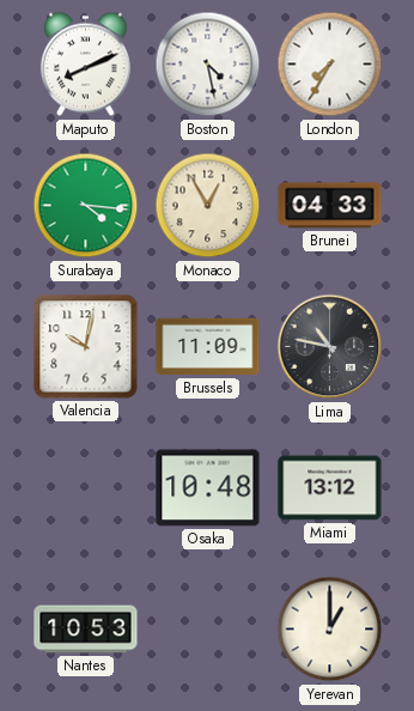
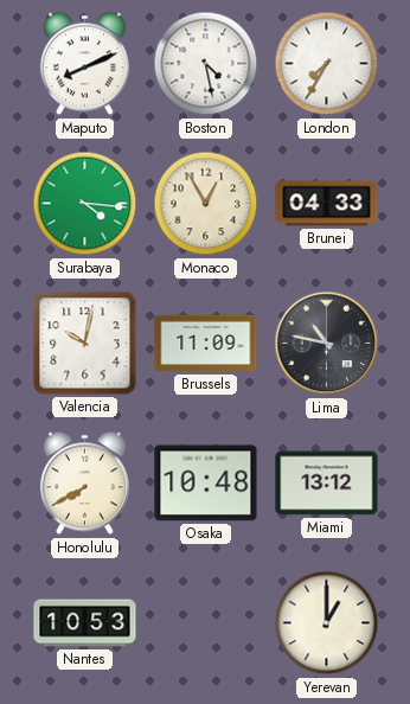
Honolulu: none -> 7:40 (84, 484)
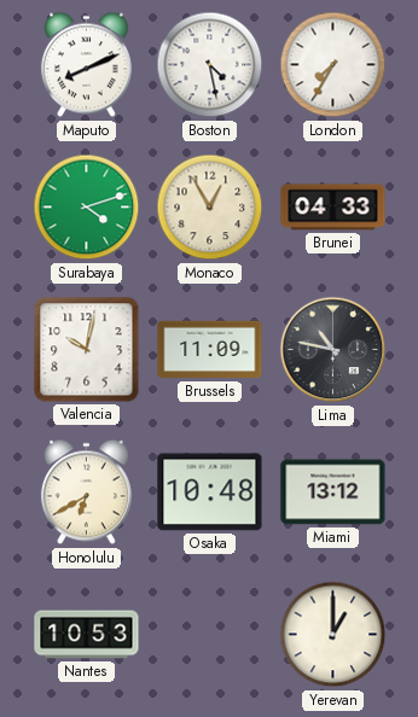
Surabaya: 4:16 -> 4:12 (87, 208)
Honolulu: 7:40 -> 6:40 (86, 492)
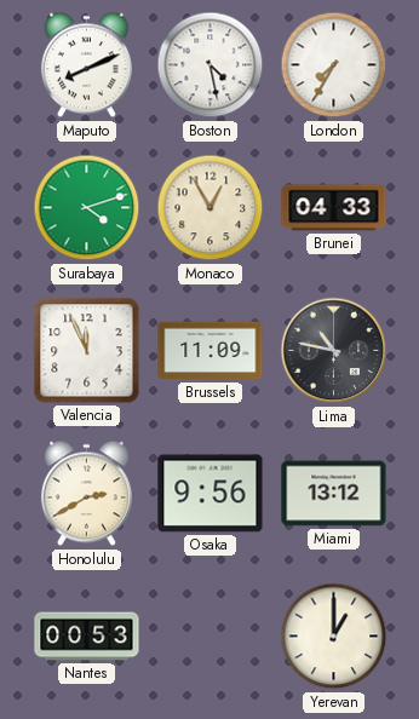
Valencia: 10:02 -> 11:56 (87, 351)
Honolulu: 6:40 -> 2:40 (86, 494)
Osaka: 10:48 -> 9:56 (211, 494)
Nantes: 10:53 -> 00:53 (87, 637)
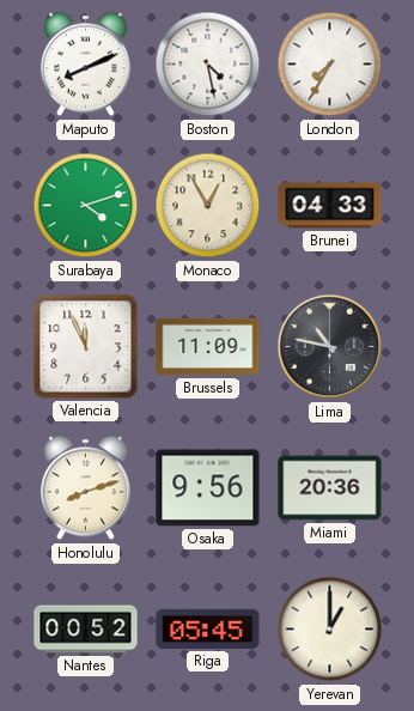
Honolulu: 2:40 -> 8:12 (85, 488)
Miami: 13:12 -> 20:36 (330, 488)
Nantes: 00:53 -> 00:52 (86, 630)
Riga: none -> 05:45 (208, 628)
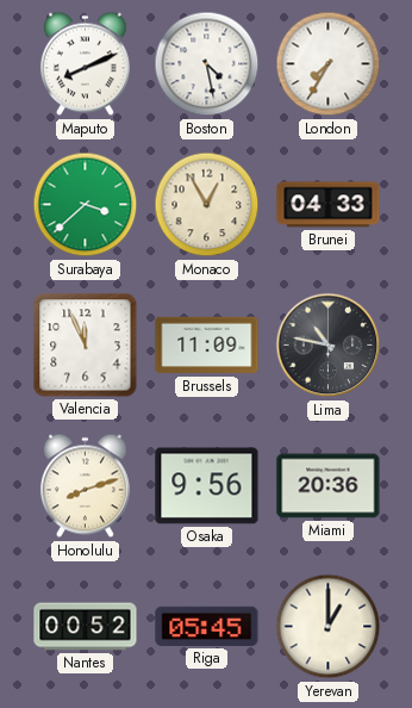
Surabaya: 4:12 -> 3:38 (86, 205)
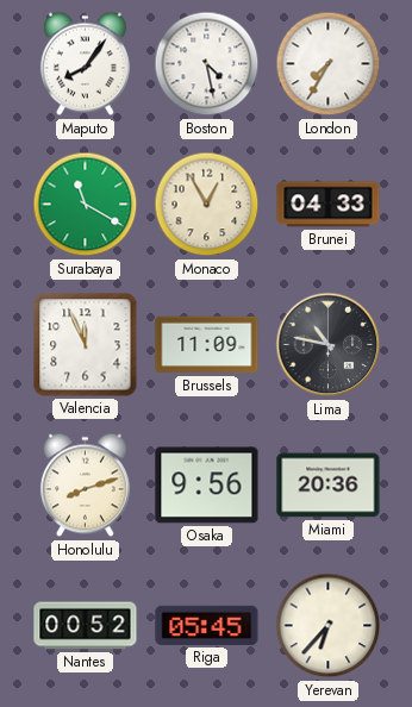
Maputo: 8:11 -> 8:06 (85, 64)
Surabaya: 3:38 -> 11:20 (86, 205)
Yerevan: 1:00 -> 6:37 (329, 626)
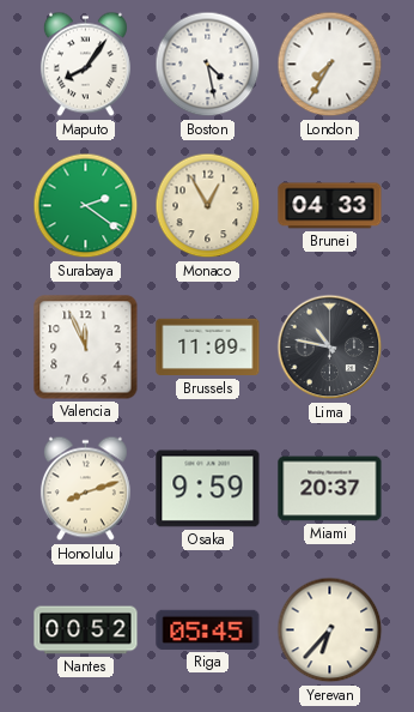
Surabaya: 11:20 -> 2:21 (86, 206)
Osaka: 9:56 -> 9:59 (208, 489)
Miami: 20:36 -> 20:37 (330, 489)
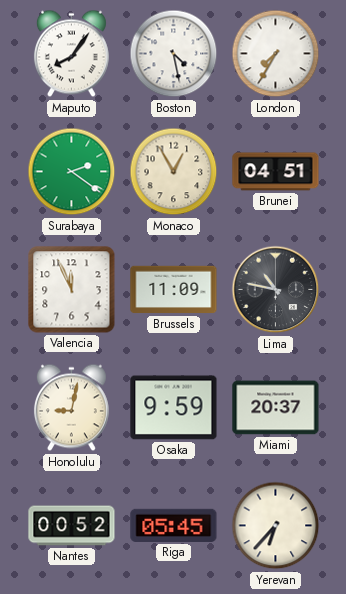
Brunei: 04:33 -> 04:51 (276, 172)
Honolulu: 8:12 -> 9:02 (71, 408)
